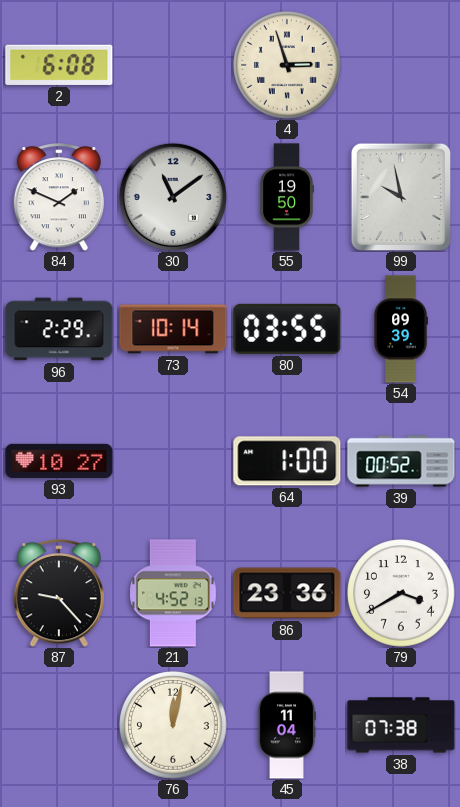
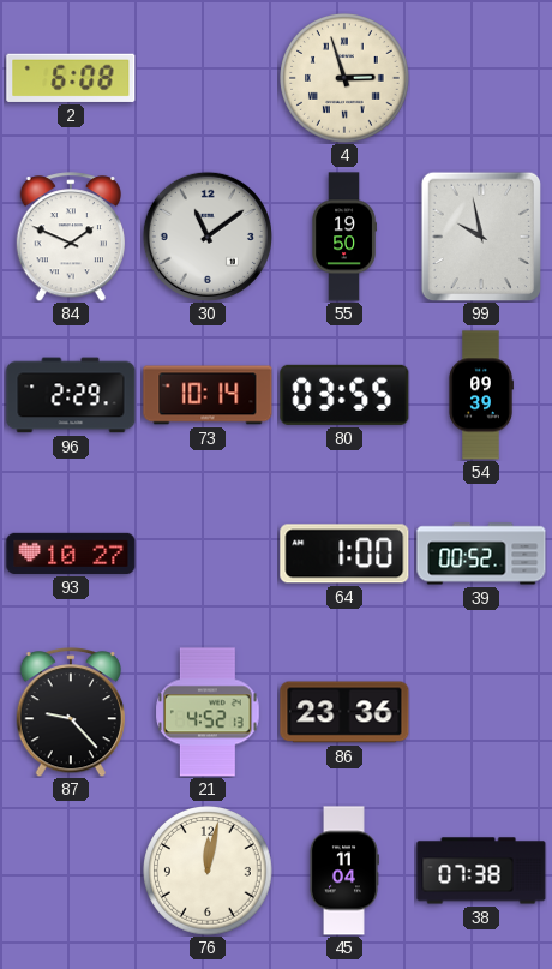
79: 3:40 -> none (402, 594)
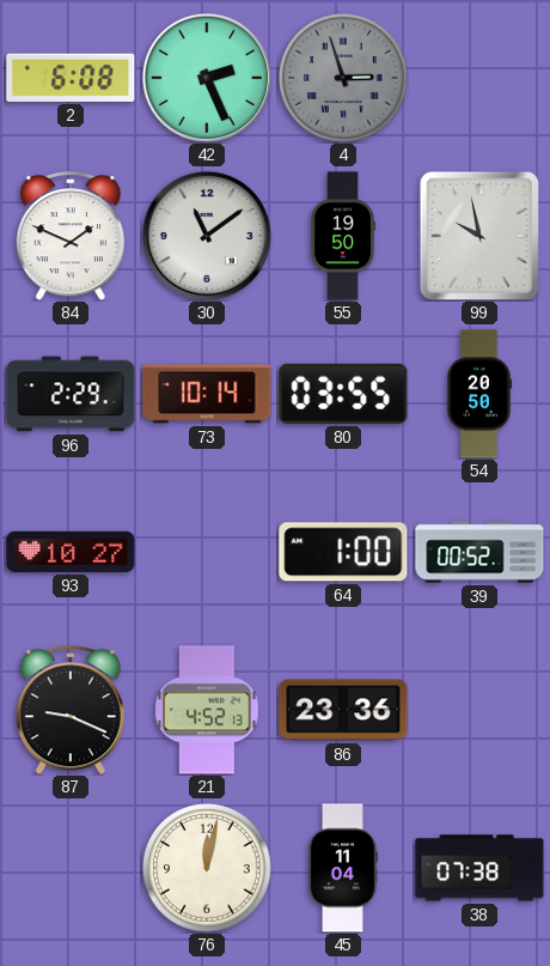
42: none -> 2:26 (207, 78)
4 dial: cream -> grey (344, 79)
54: 09:39 -> 20:50 (479, 394)
87: 9:23 -> 9:19 (69, 710)
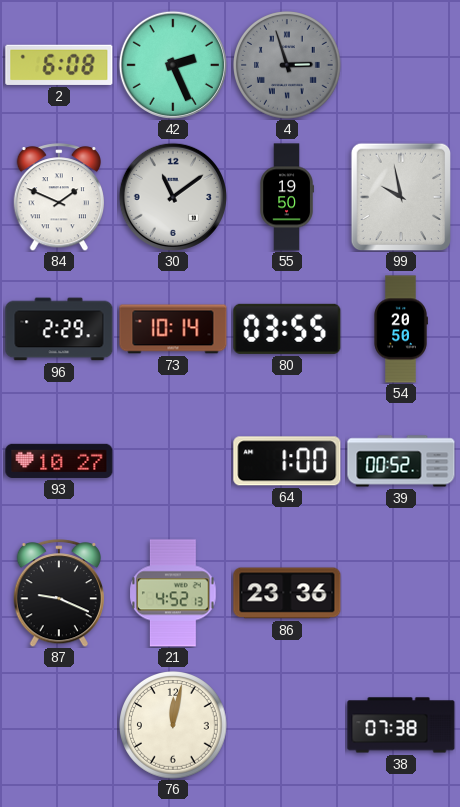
45: 11:04 -> none (342, 868)
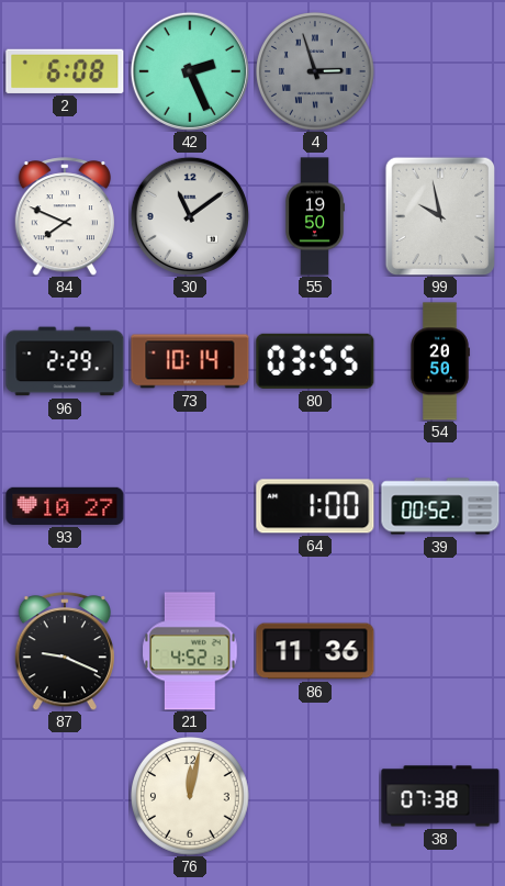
84: 1:49 -> 7:49 (64, 216)
86: 23:36 -> 11:36 (315, 651)
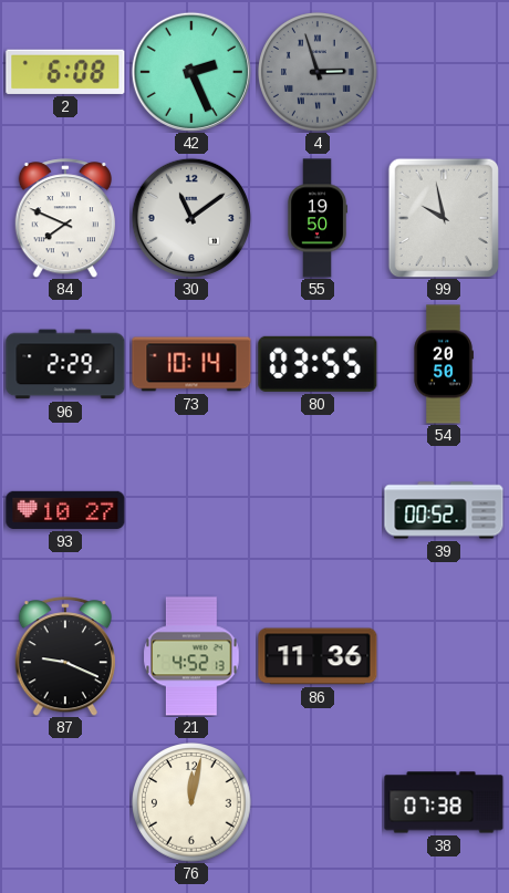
64: 1:00 -> none (315, 506)
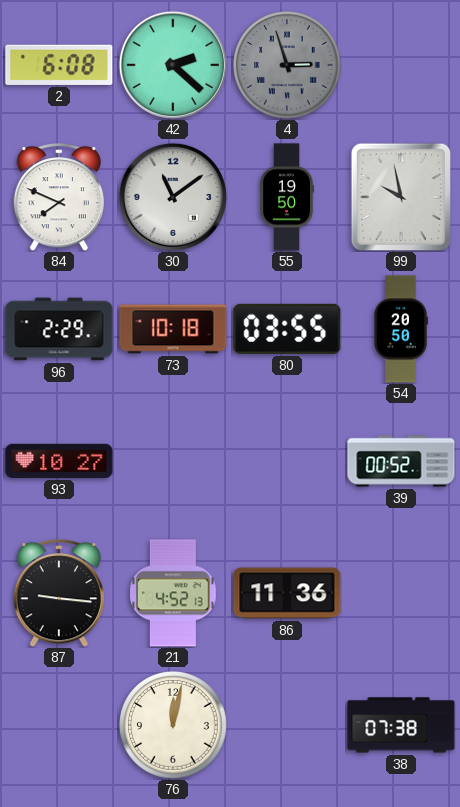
42: 2:26 -> 2:22 (173, 65)
73: 10:14 -> 10:18 (173, 329)
87: 9:19 -> 9:16 (58, 593)
